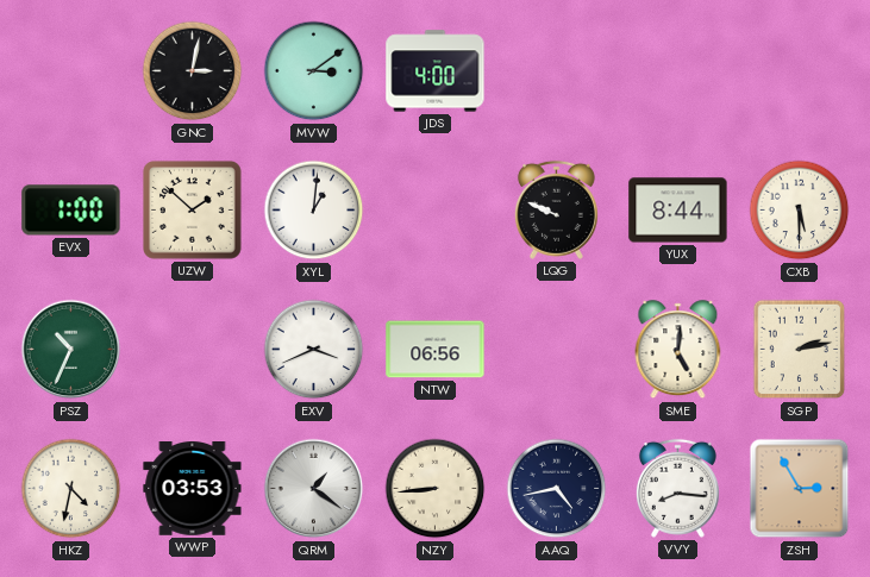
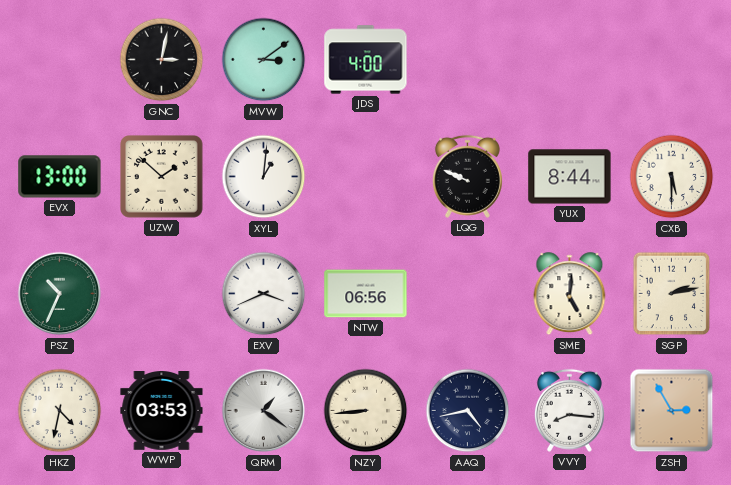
EVX: 1:00 -> 13:00 (60, 177)
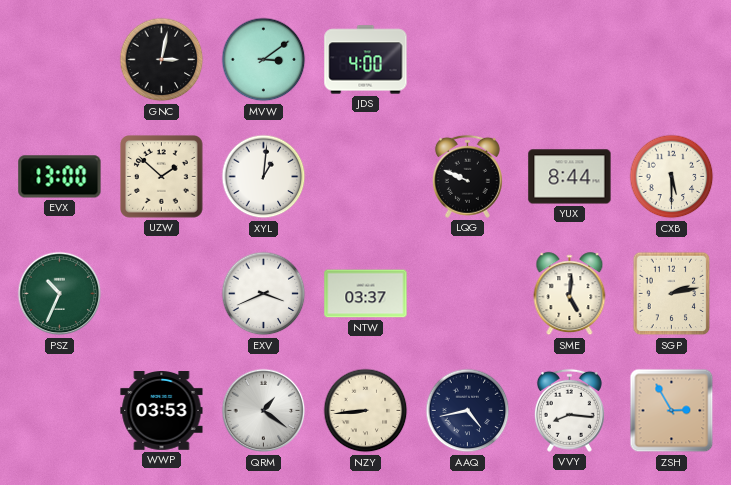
NTW: 06:56 -> 03:37 (366, 294)
HKZ: 4:32 -> none (60, 411)
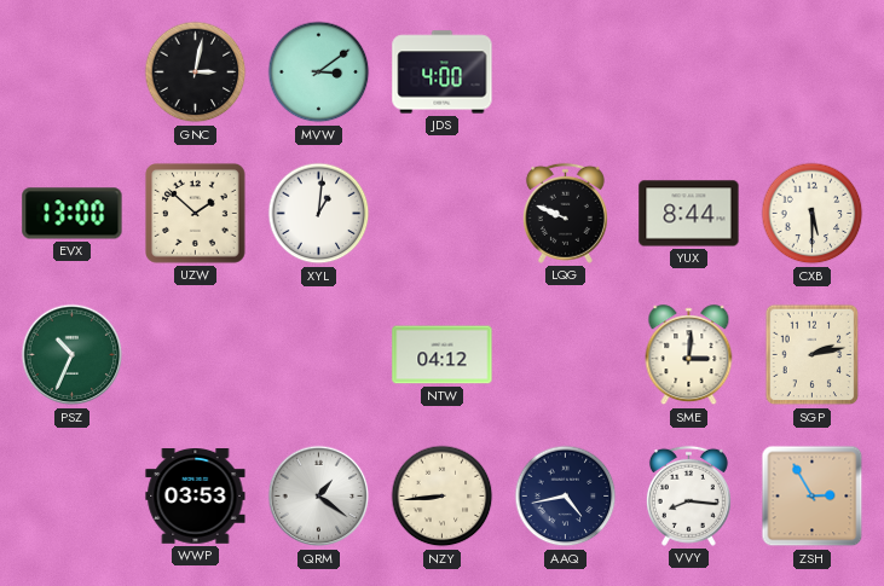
EXV: 3:41 -> none (264, 294)
NTW: 03:37 -> 04:12 (443, 355)
SME: 5:01 -> 3:01 (689, 355)
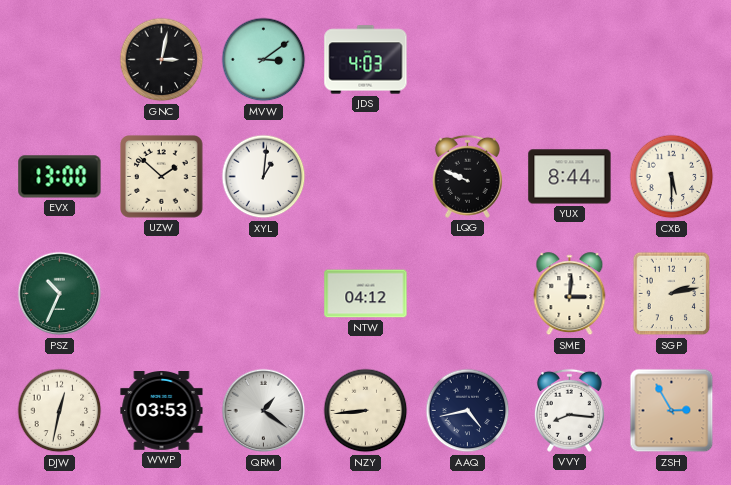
JDS: 4:00 -> 4:03 (366, 60)
DJW: none -> 12:32 (60, 411)
